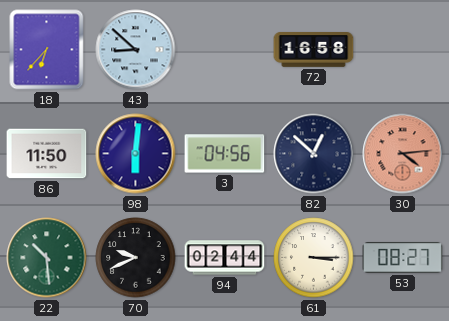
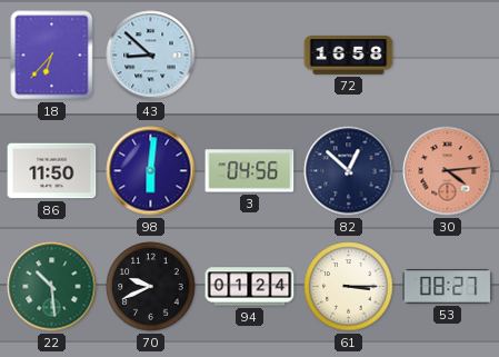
94: 02:44 -> 01:24 (250, 287)
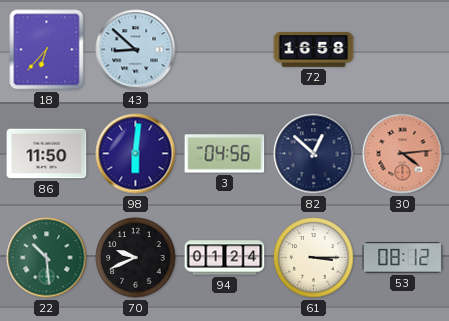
53: 08:27 -> 08:12 (403, 258)
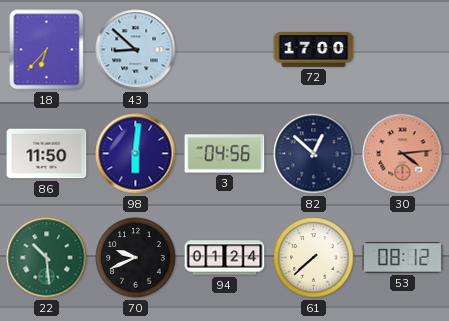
72: 16:58 -> 17:00 (314, 50)
61: 3:15 -> 7:38 (314, 258)
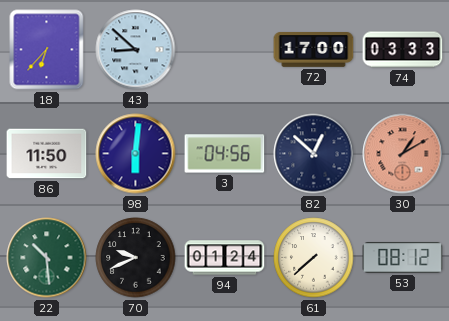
74: none -> 03:33 (403, 50)
30: 4:14 -> 1:10 (403, 154)
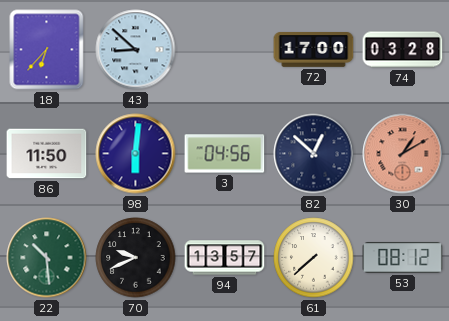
74: 03:33 -> 03:28 (403, 50)
94: 01:24 -> 13:57 (225, 258)
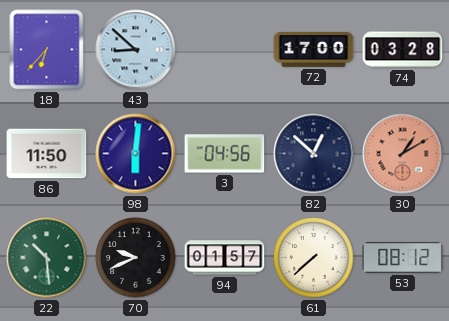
94: 13:57 -> 01:57 (225, 258)
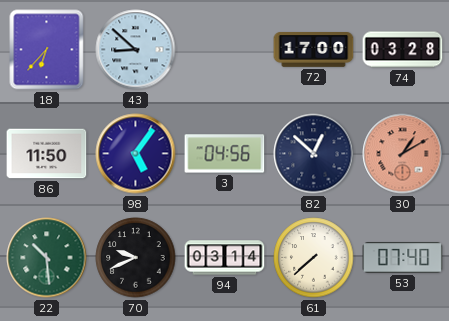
98: 6:01 -> 5:06 (136, 154)
94: 01:57 -> 03:14 (225, 258)
53: 08:12 -> 07:40 (403, 258)
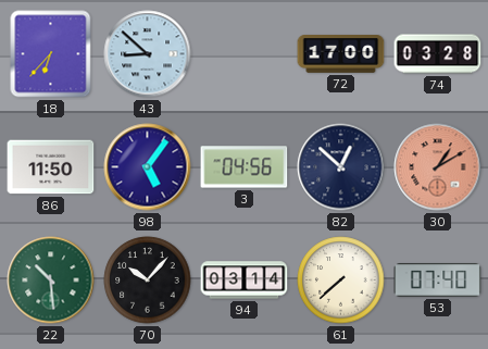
70: 9:41 -> 10:07 (148, 281)
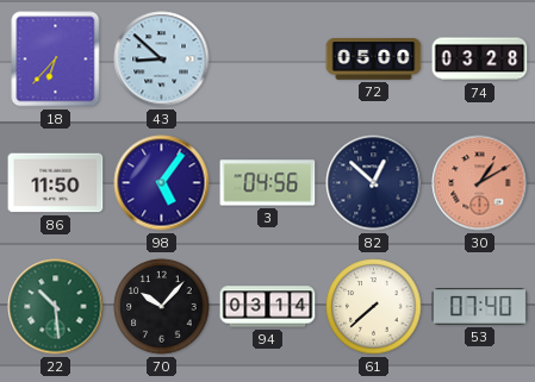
72: 17:00 -> 05:00 (374, 60)
